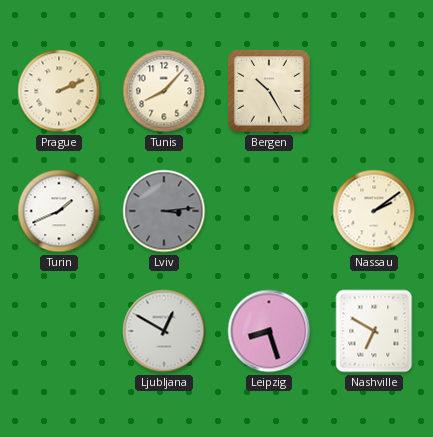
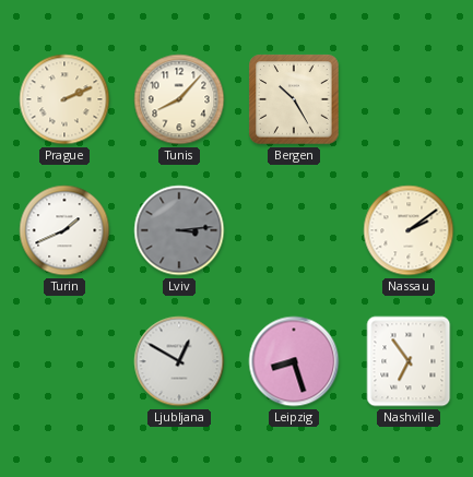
Nashville: 6:50 -> 6:54 (409, 361)
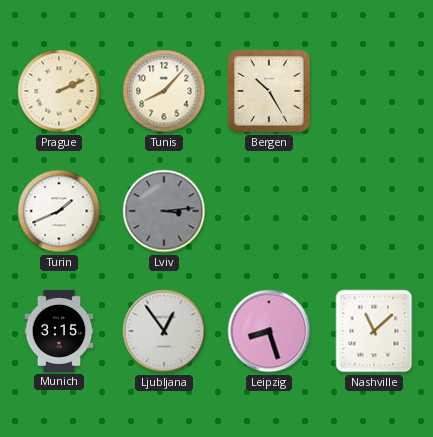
Nassau: 2:09 -> none (409, 230)
Munich: none -> 3:15 (59, 331)
Ljubljana: 12:50 -> 12:54 (164, 331)
Nashville: 6:54 -> 11:08 (374, 331)
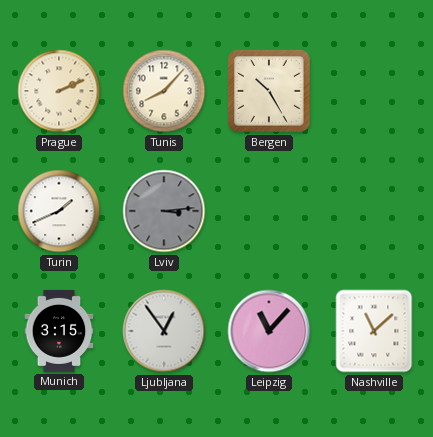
Leipzig: 8:27 -> 11:07 (269, 331)
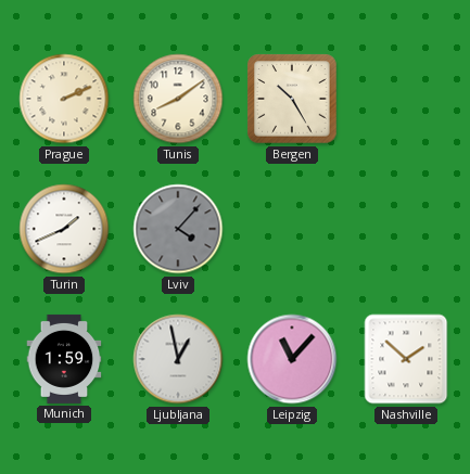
Tunis: 8:07 -> 8:09 (178, 99)
Lviv: 3:14 -> 4:07 (178, 229)
Munich: 3:15 -> 1:59 (64, 359)
Ljubljana: 12:54 -> 12:58 (178, 359)
Nashville: 11:08 -> 1:52 (406, 359)
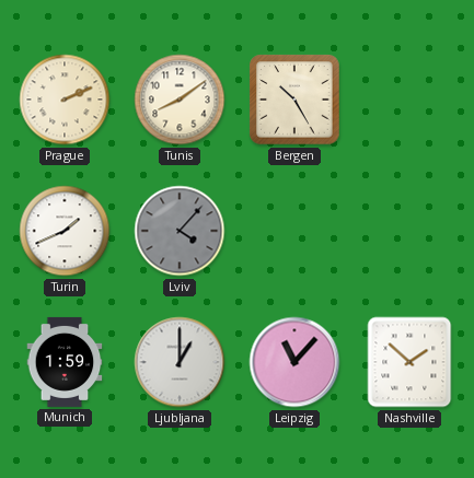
Ljubljana: 12:58 -> 1:00 (180, 362)
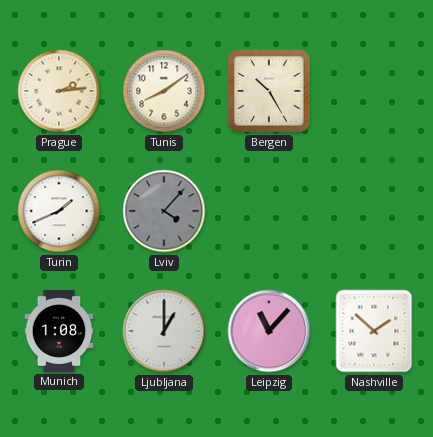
Prague: 2:11 -> 2:14 (59, 91)
Munich: 1:59 -> 1:08 (59, 331)
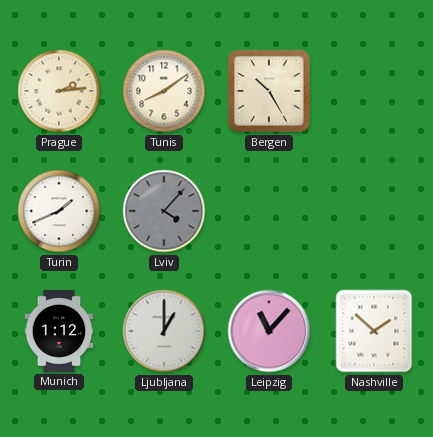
Munich: 1:08 -> 1:12 (59, 331)
